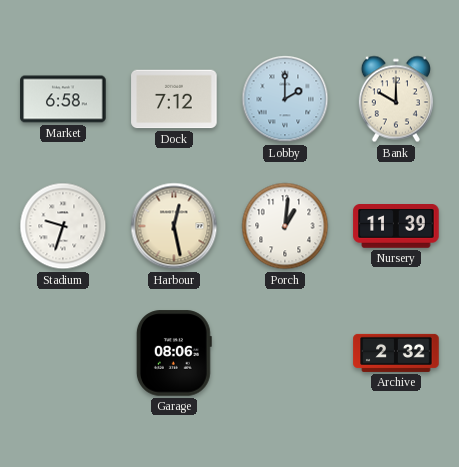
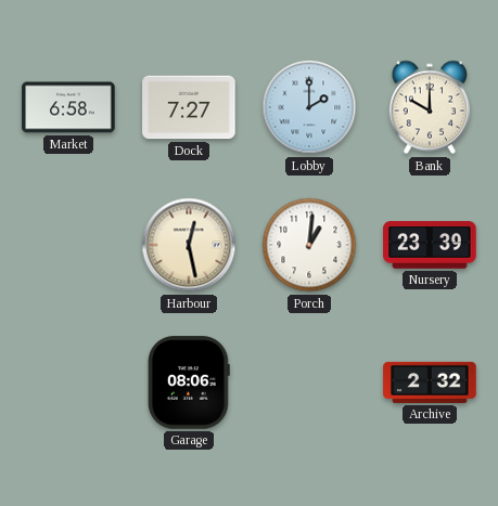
Dock: 7:12 -> 7:27 (189, 107)
Stadium: 9:33 -> none (63, 226)
Nursery: 11:39 -> 23:39 (430, 246)
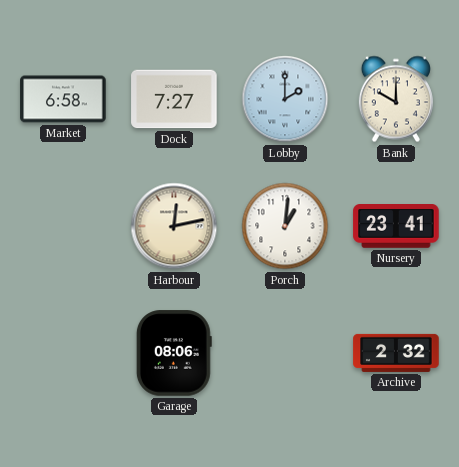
Harbour: 12:28 -> 12:13 (174, 226)
Nursery: 23:39 -> 23:41 (396, 227)
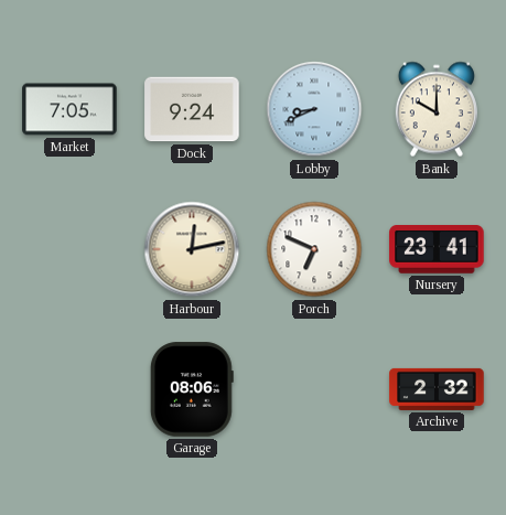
Market: 6:58 -> 7:05 (69, 109)
Dock: 7:27 -> 9:24 (192, 109)
Lobby: 2:00 -> 8:41 (314, 109)
Porch: 1:01 -> 6:49 (314, 249)
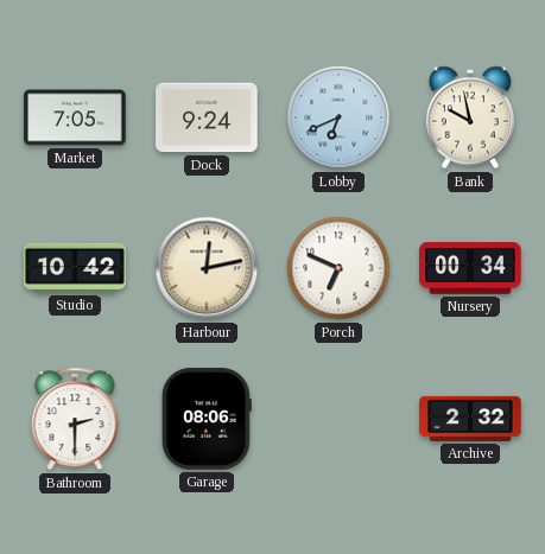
Lobby: 8:41 -> 6:41 (338, 117)
Bank: 10:00 -> 9:58 (470, 117)
Studio: none -> 10:42 (75, 268)
Nursery: 23:41 -> 00:34 (470, 269)
Bathroom: none -> 2:30 (75, 419)
